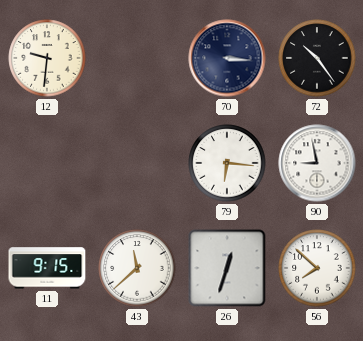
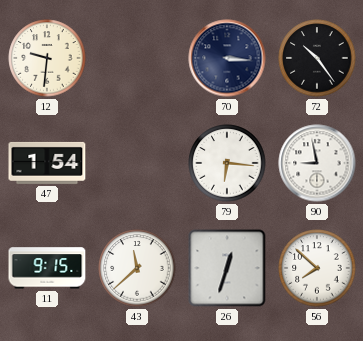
47: none -> 1:54 (47, 163)
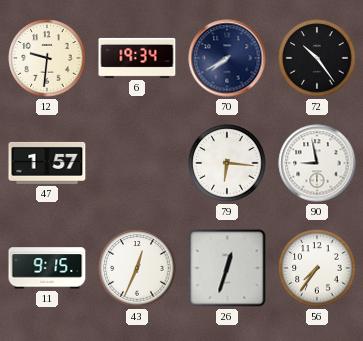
6: none -> 19:34 (137, 58)
70: 3:16 -> 7:40 (227, 58)
47: 1:54 -> 1:57 (47, 163)
43: 11:38 -> 12:34 (137, 268)
56: 7:52 -> 7:36 (317, 268)
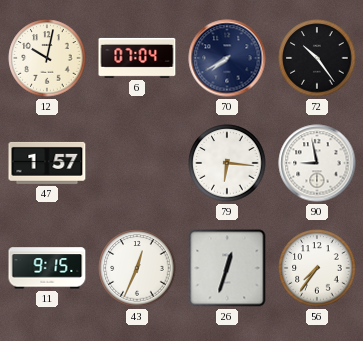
12: 9:31 -> 10:02 (47, 58)
6: 19:34 -> 07:04 (137, 58)
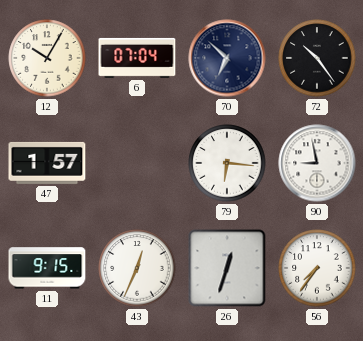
12: 10:02 -> 10:05 (47, 58)
70: 7:40 -> 6:52 (227, 58)
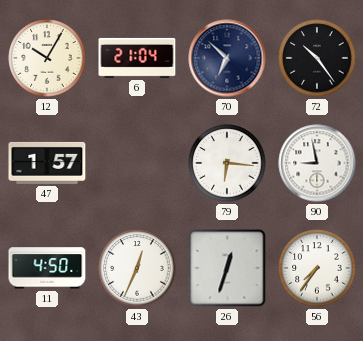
6: 07:04 -> 21:04 (137, 58)
11: 9:15 -> 4:50 (47, 268)
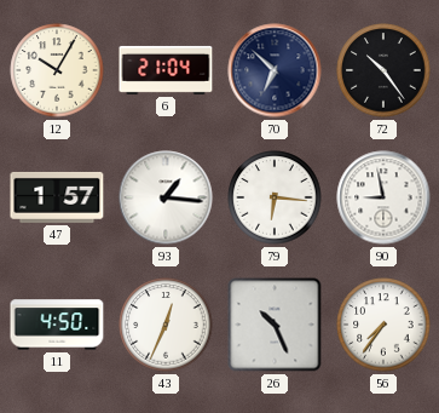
93: none -> 1:16 (166, 197)
26: 12:33 -> 10:26 (275, 325)
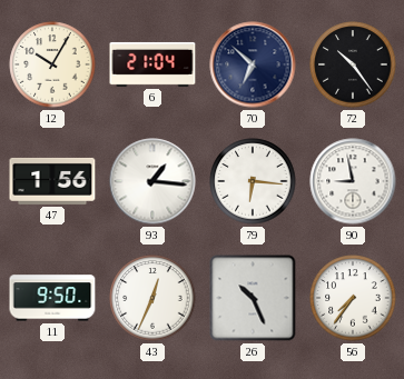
47: 1:57 -> 1:56 (52, 181)
11: 4:50 -> 9:50 (52, 298)
